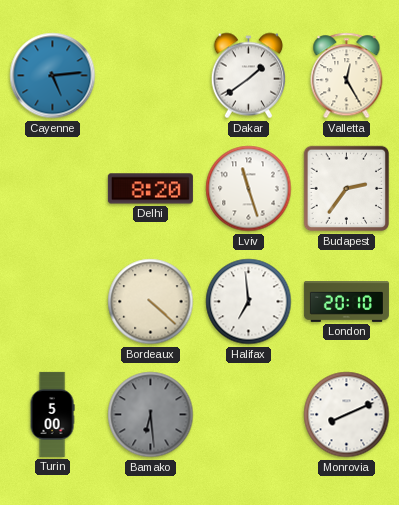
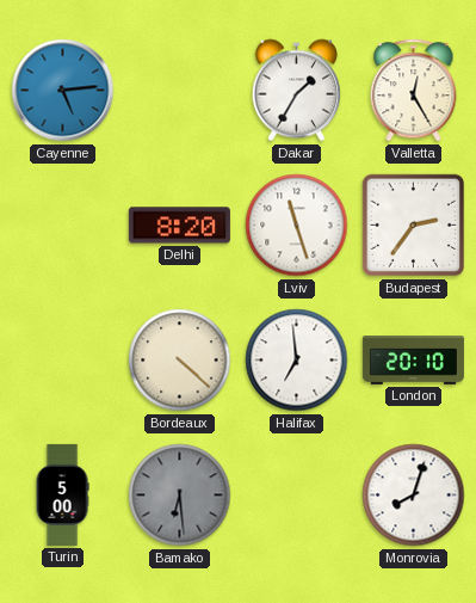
Dakar: 1:39 -> 1:35 (296, 91)
Monrovia: 8:11 -> 8:03 (414, 496)
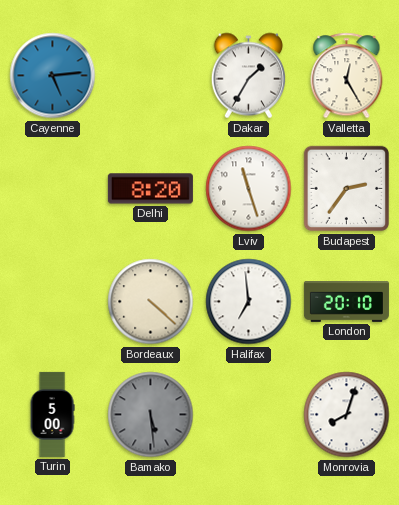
Bamako: 6:29 -> 5:29 (151, 415)
